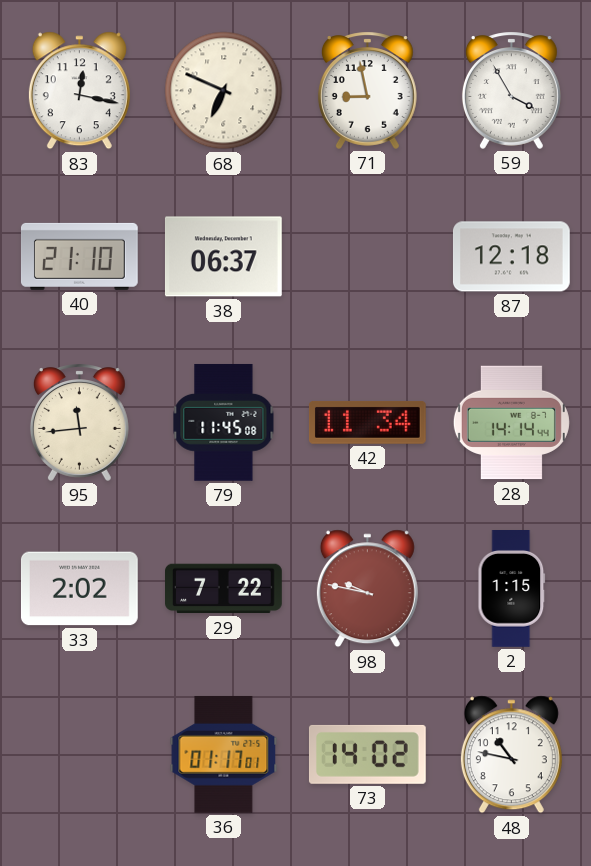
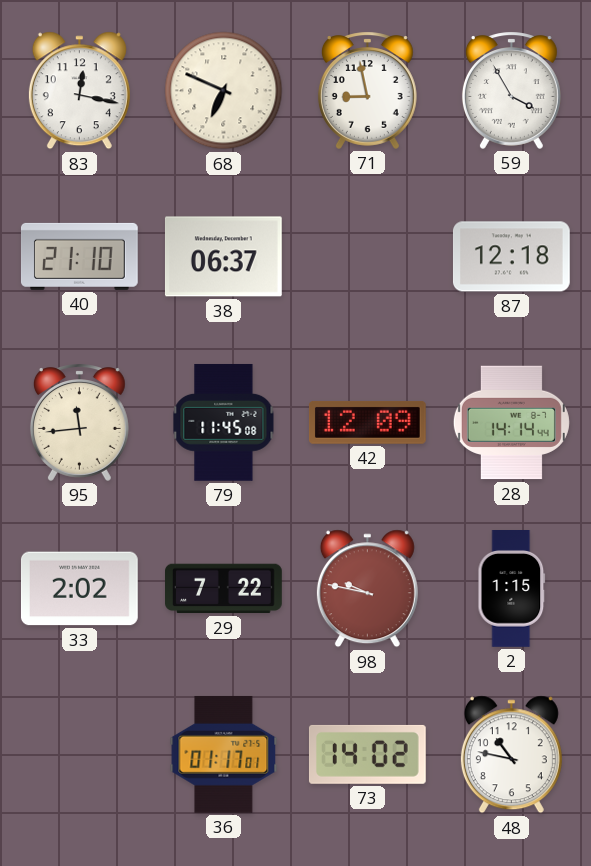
42: 11:34 -> 12:09 (367, 422)
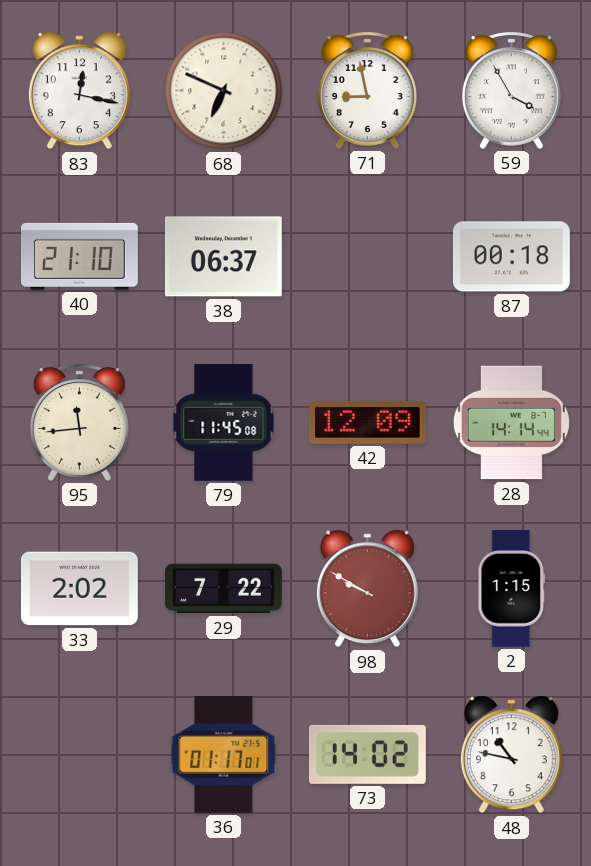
87: 12:18 -> 00:18 (511, 257)
98: 9:47 -> 9:50 (367, 589)
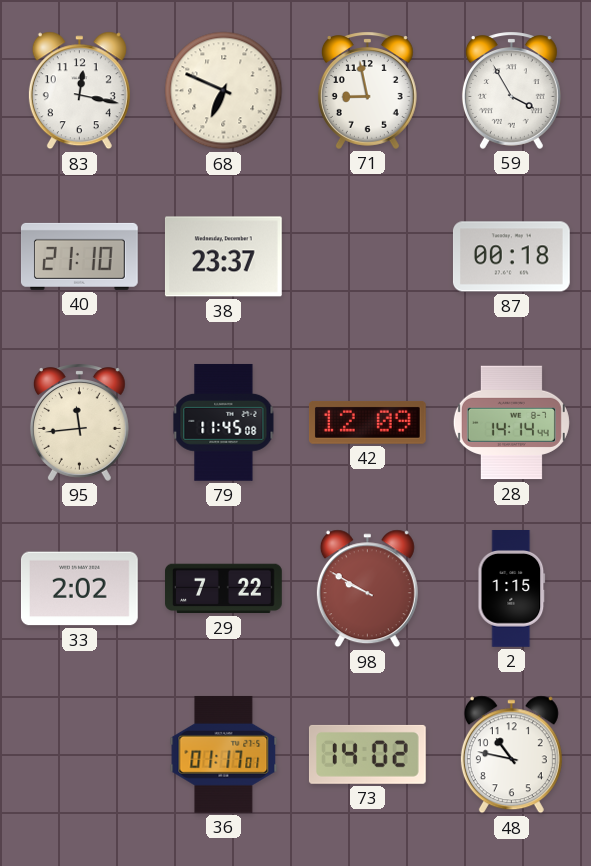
38: 06:37 -> 23:37 (223, 257)
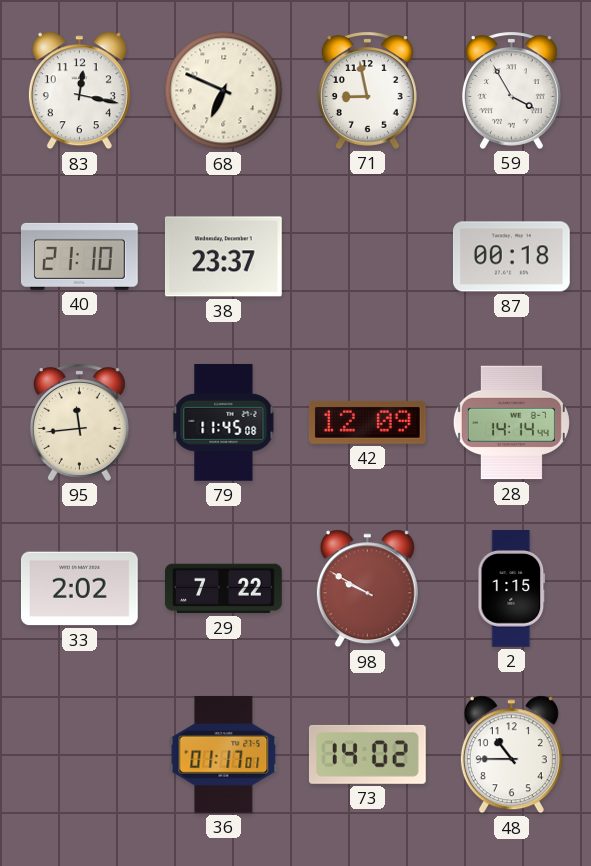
48: 10:47 -> 10:45 (511, 755)
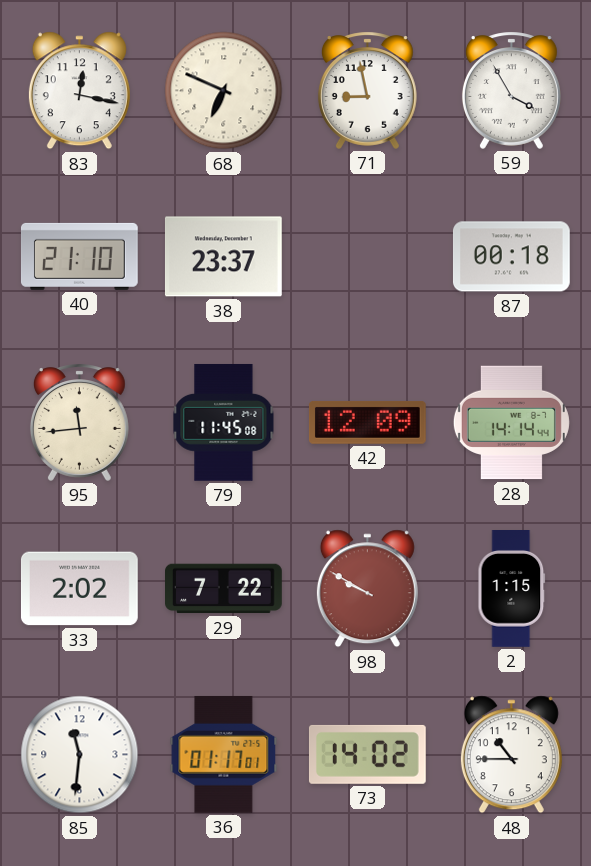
85: none -> 11:31 (80, 755)
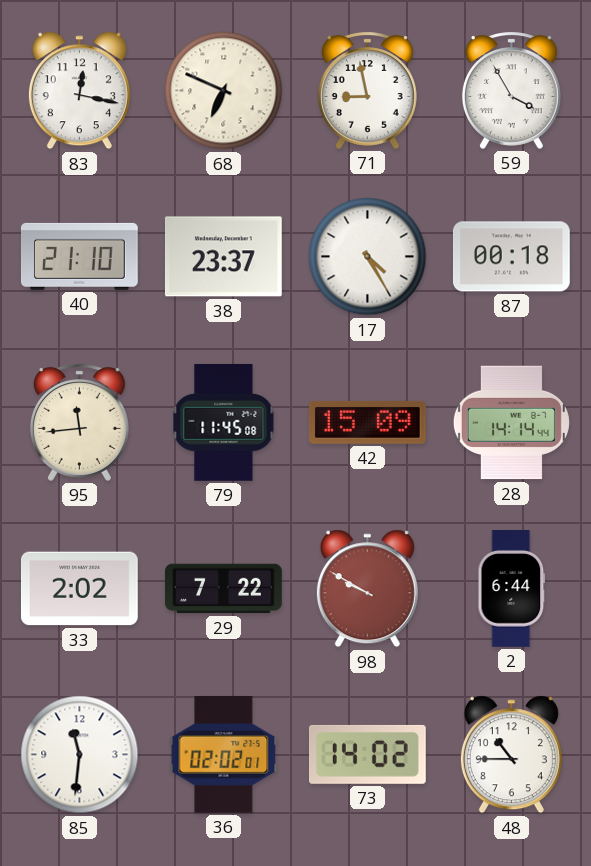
17: none -> 4:25 (368, 257)
42: 12:09 -> 15:09 (367, 422)
2: 1:15 -> 6:44 (512, 589)
36: 01:17 -> 02:02 (224, 754)
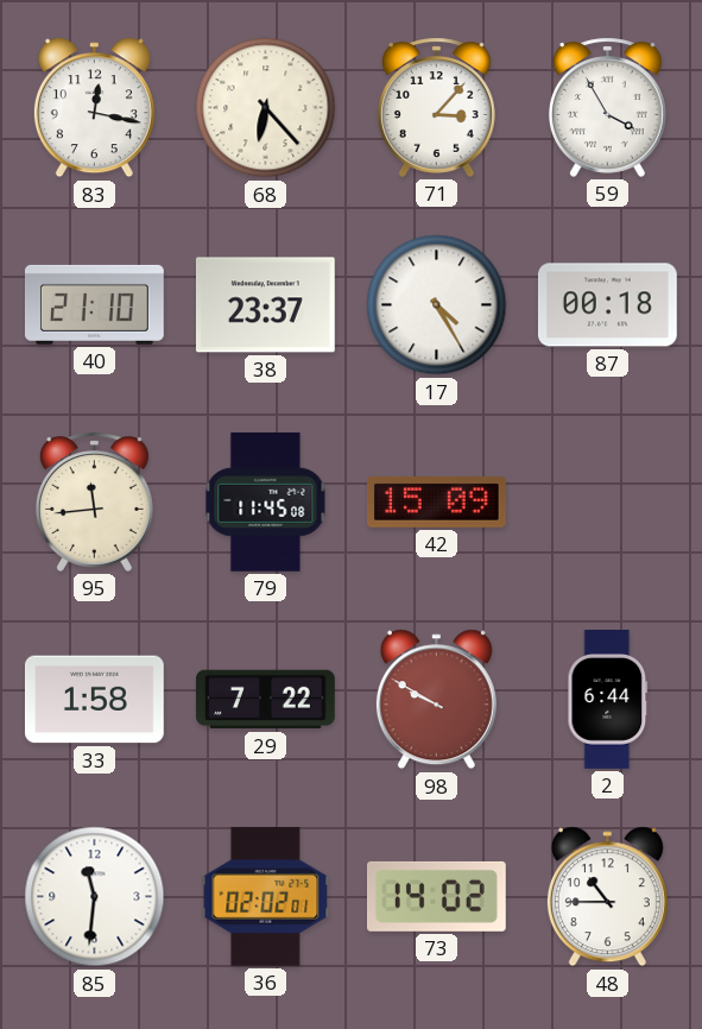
68: 6:49 -> 6:23 (266, 108)
71: 8:58 -> 3:07 (436, 107)
28: 14:14 -> none (511, 423)
33: 2:02 -> 1:58 (94, 700)
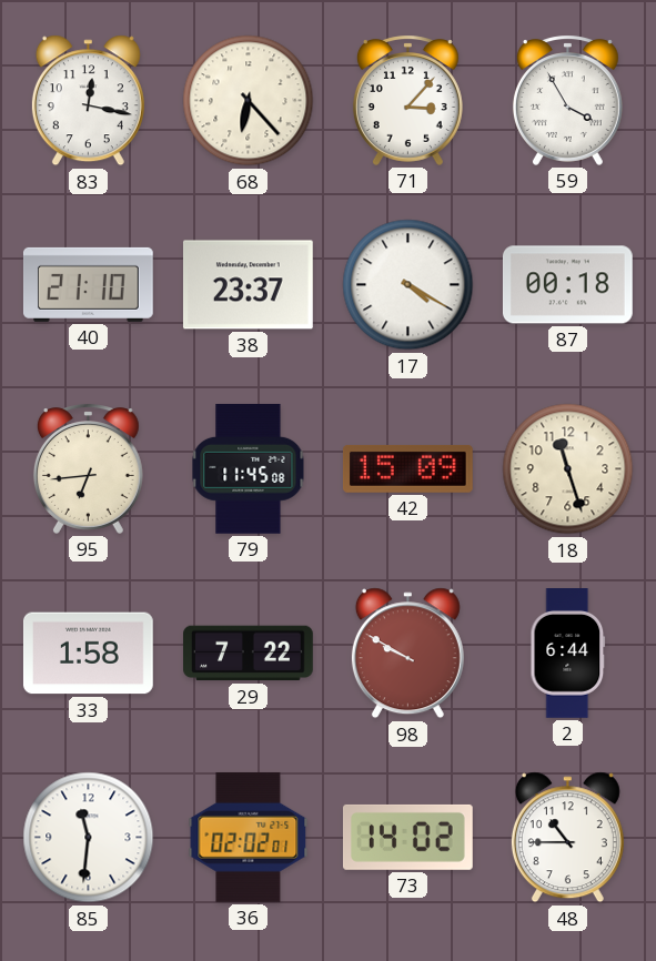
17: 4:25 -> 4:20 (408, 285)
95: 11:44 -> 6:44 (88, 468)
18: none -> 11:27 (568, 469)
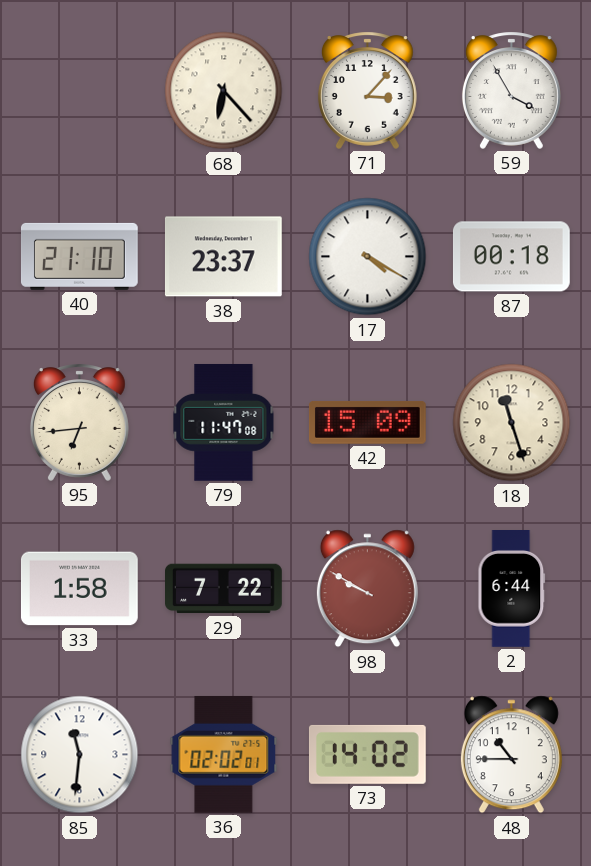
83: 12:17 -> none (88, 101)
79: 11:45 -> 11:47 (224, 422)
